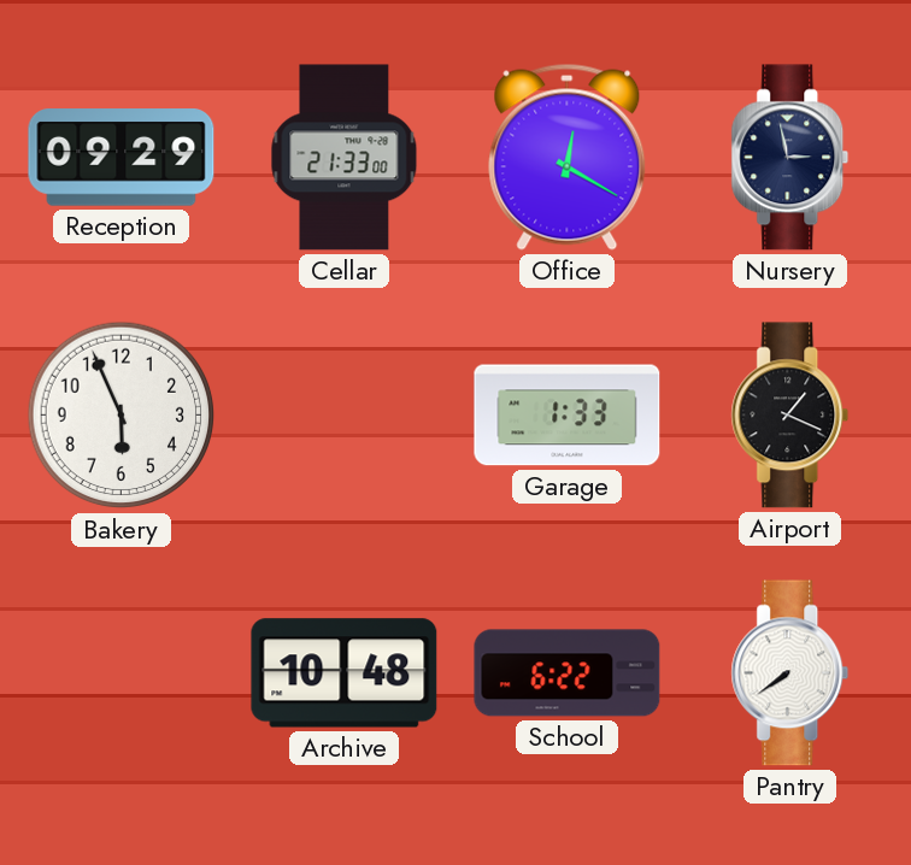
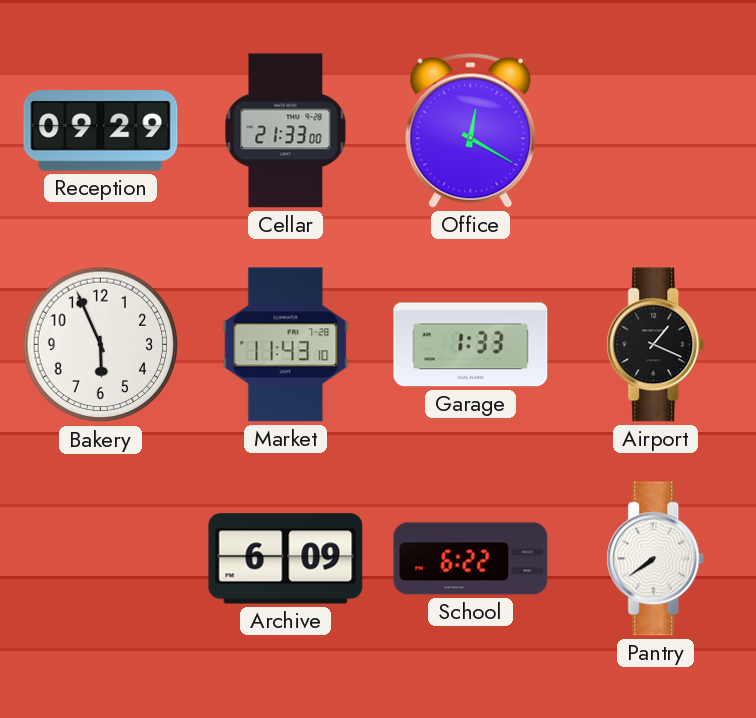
Nursery: 2:58 -> none (790, 158)
Market: none -> 11:43 (286, 345)
Archive: 10:48 -> 6:09 (286, 559)
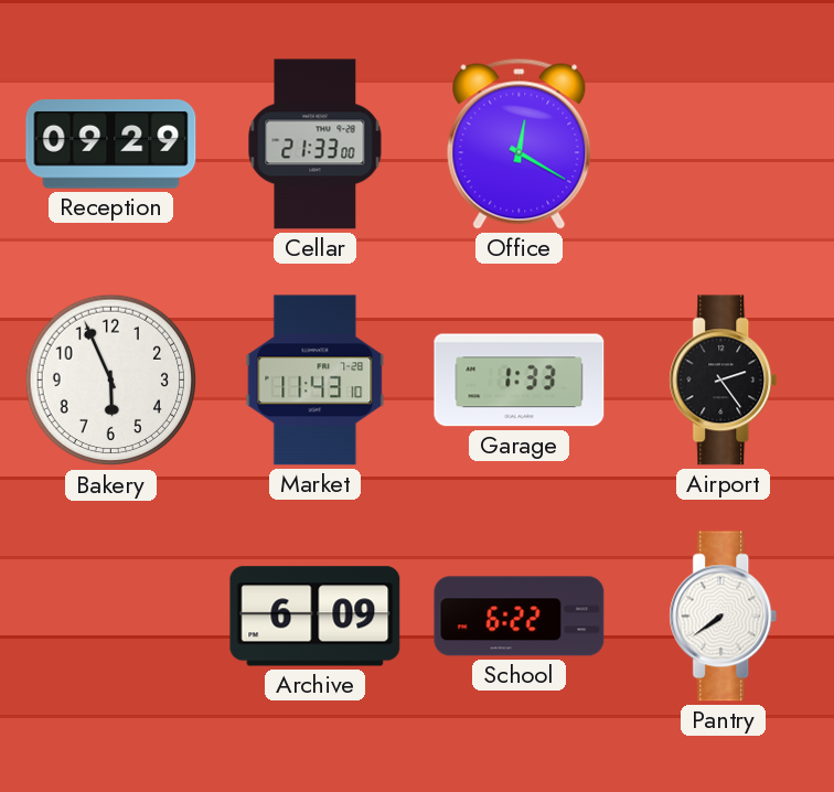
Airport: 1:19 -> 2:24 (724, 381)
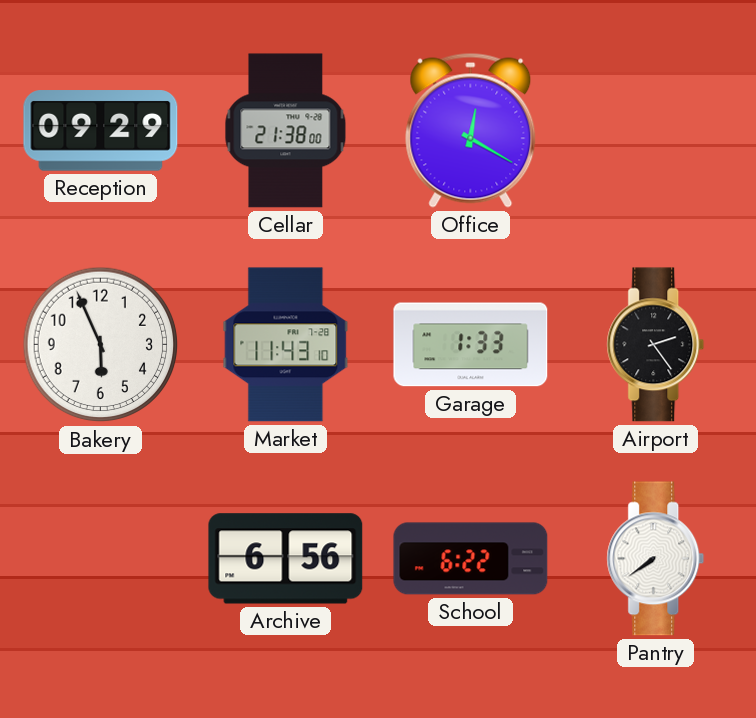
Cellar: 21:33 -> 21:38 (286, 131)
Archive: 6:09 -> 6:56 (286, 559)
